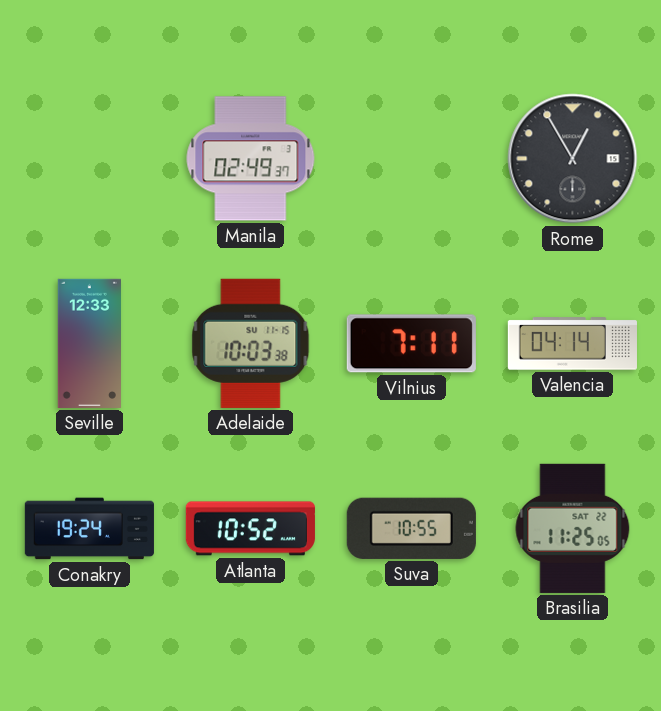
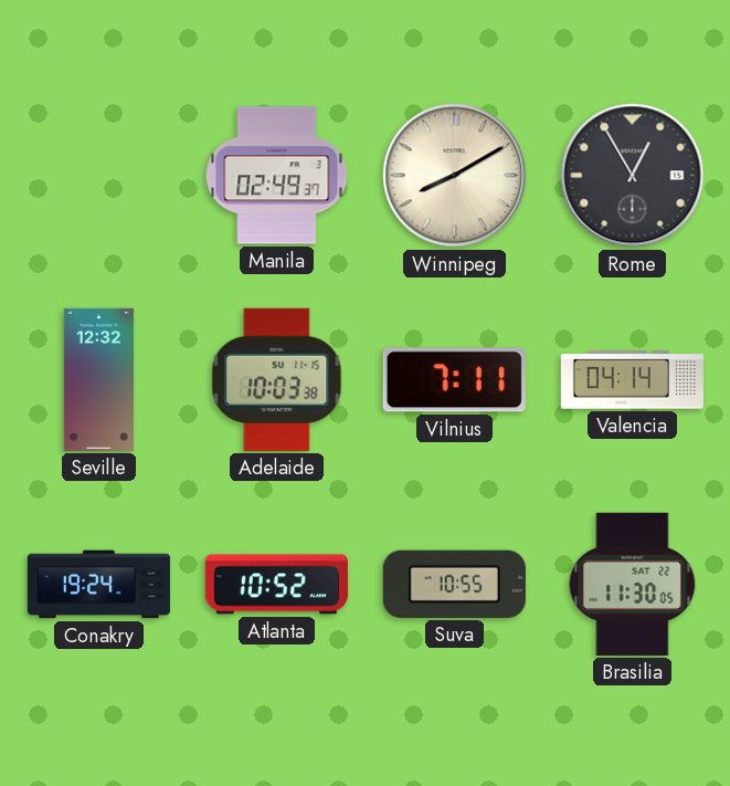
Winnipeg: none -> 8:10 (455, 176)
Seville: 12:33 -> 12:32 (98, 379)
Brasilia: 11:25 -> 11:30 (633, 584)
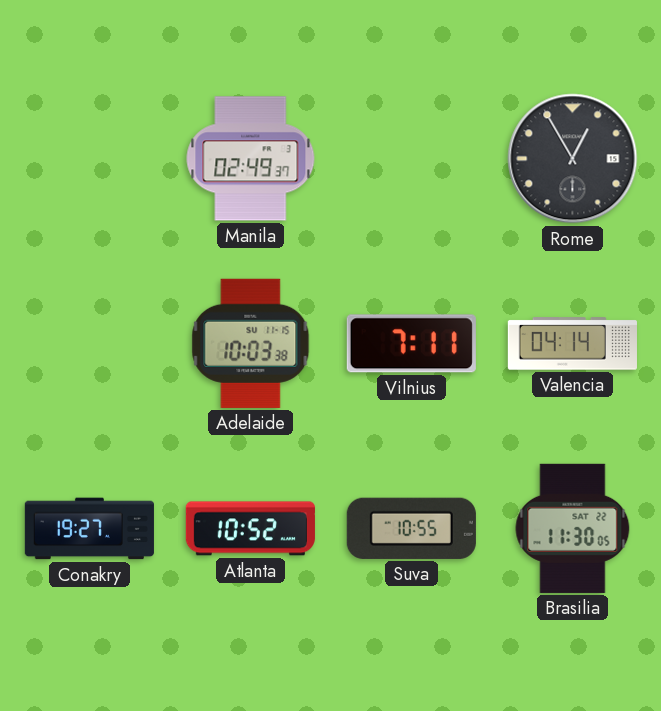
Winnipeg: 8:10 -> none (455, 176)
Seville: 12:32 -> none (98, 379)
Conakry: 19:24 -> 19:27 (89, 529)
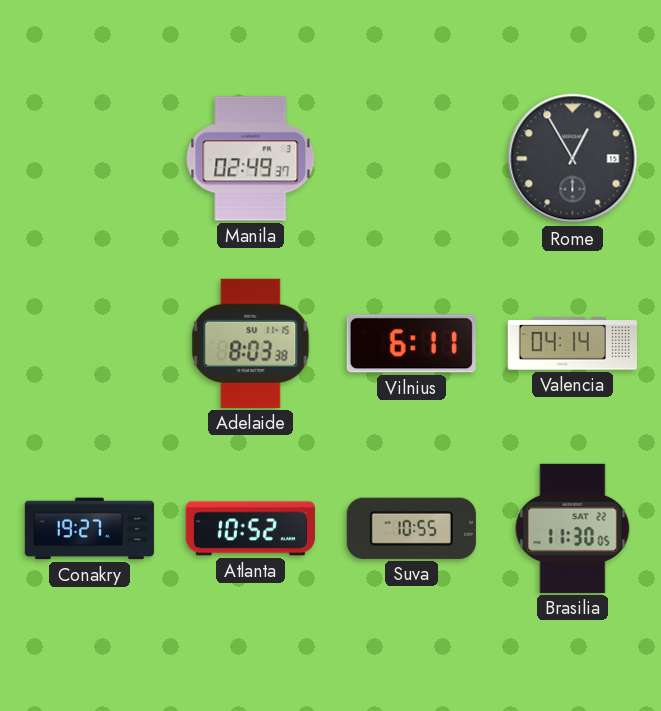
Adelaide: 10:03 -> 8:03 (251, 343)
Vilnius: 7:11 -> 6:11 (411, 344)
